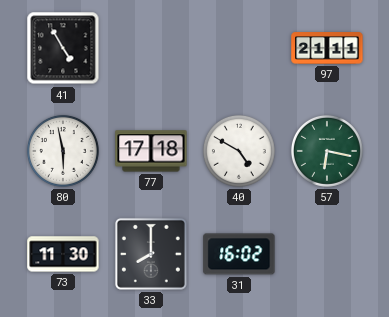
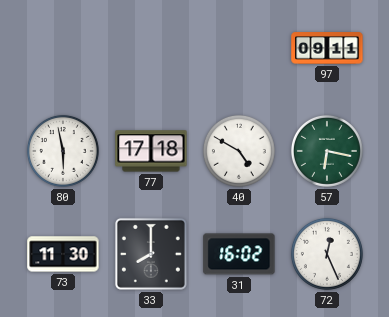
41: 4:55 -> none (63, 48)
97: 21:11 -> 09:11 (327, 49)
72: none -> 12:26 (327, 254)
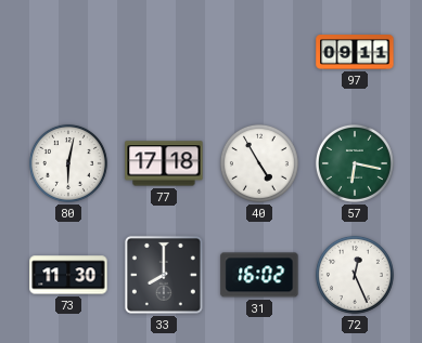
80: 5:58 -> 6:02 (68, 163)
40: 4:50 -> 4:55 (259, 163)
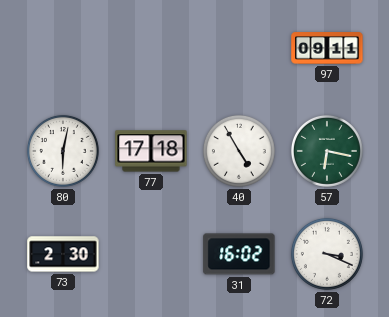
73: 11:30 -> 2:30 (63, 254)
33: 8:00 -> none (164, 275)
72: 12:26 -> 3:19 (327, 254)
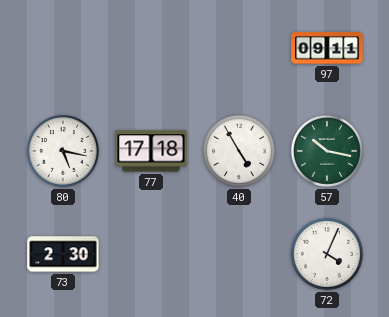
80: 6:02 -> 5:17 (63, 151)
57: 6:17 -> 10:17 (327, 151)
31: 16:02 -> none (239, 254)
72: 3:19 -> 4:04 (327, 254)
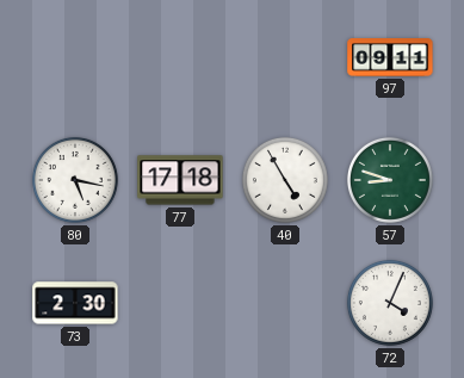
57: 10:17 -> 8:48 (390, 180)
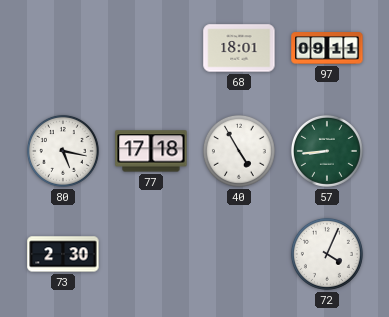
68: none -> 18:01 (239, 48)
57: 8:48 -> 8:44 (327, 151)
